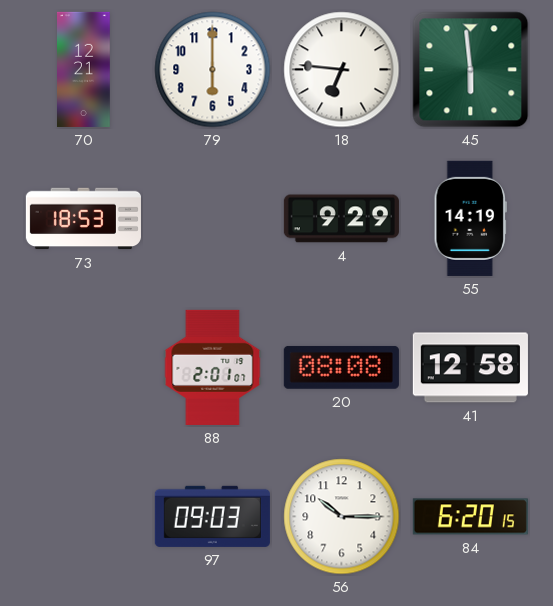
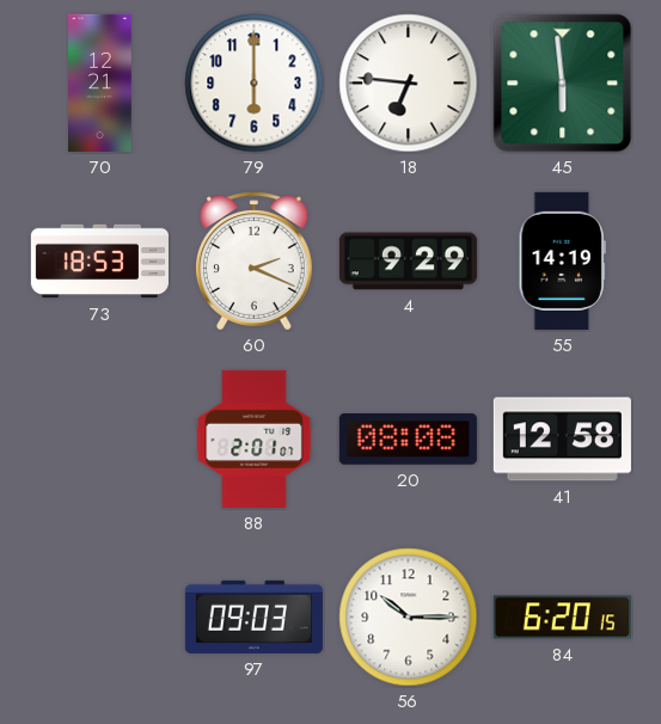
60: none -> 2:19 (255, 262)
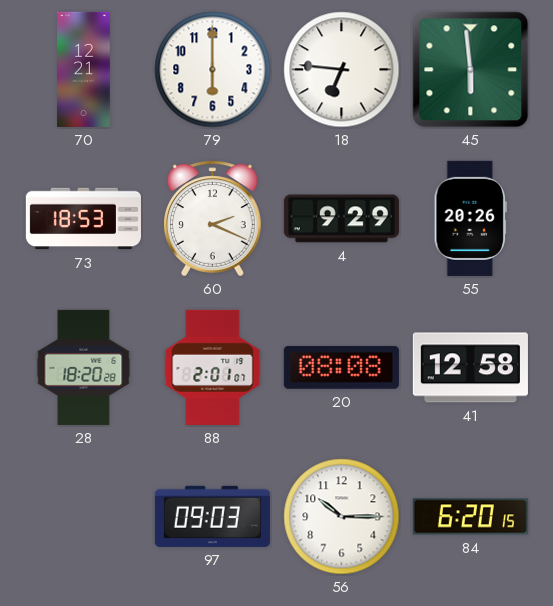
55: 14:19 -> 20:26 (470, 218)
28: none -> 18:20 (84, 367)
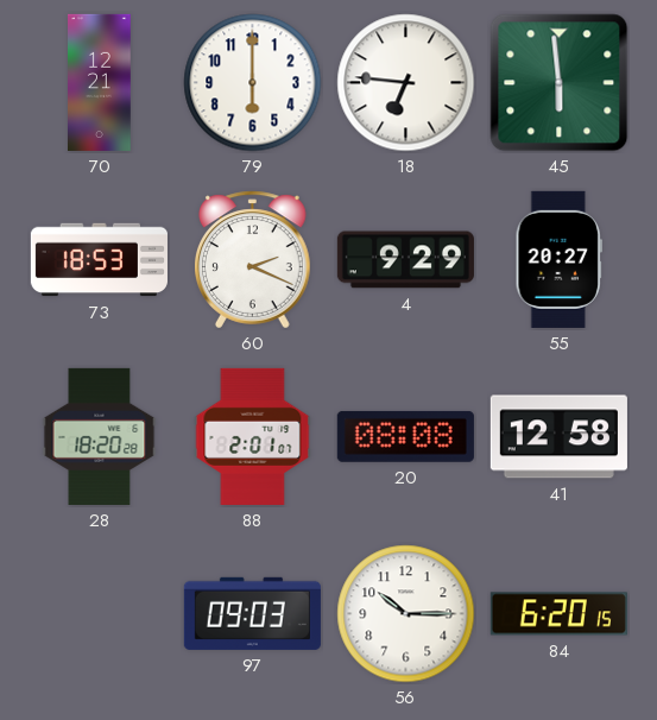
55: 20:26 -> 20:27 (558, 259)
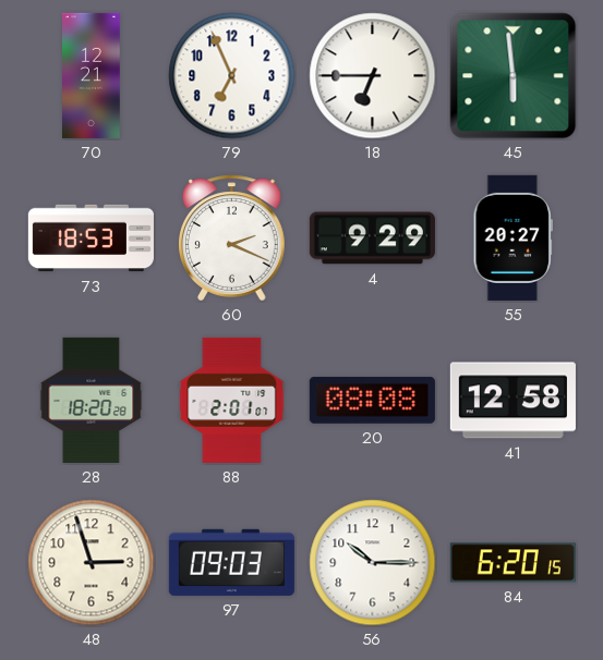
79: 6:00 -> 6:56 (232, 76)
18: 6:46 -> 6:45 (373, 76)
48: none -> 2:57 (92, 563)
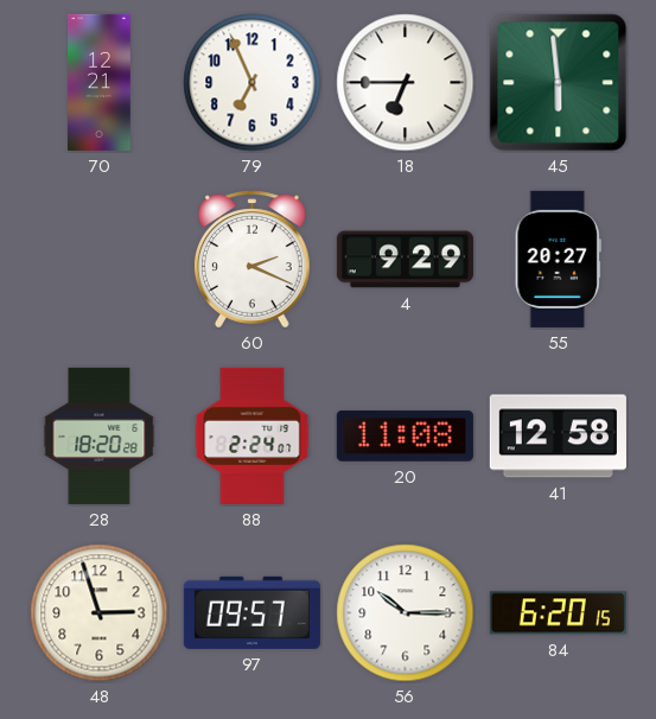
73: 18:53 -> none (91, 239)
88: 2:01 -> 2:24 (253, 435)
20: 08:08 -> 11:08 (405, 435)
97: 09:03 -> 09:57 (251, 612)
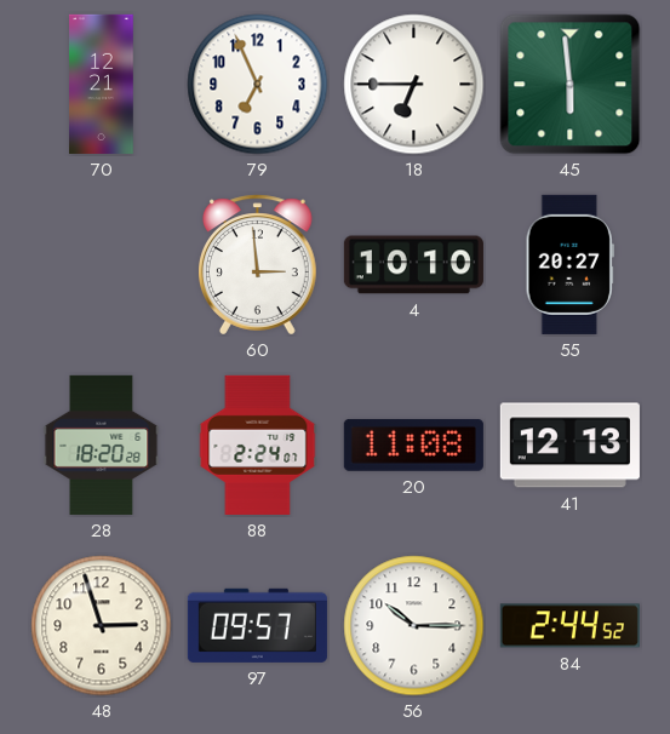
60: 2:19 -> 2:59 (258, 265)
4: 9:29 -> 10:10 (413, 265)
41: 12:58 -> 12:13 (569, 446)
84: 6:20 -> 2:44 (569, 626)
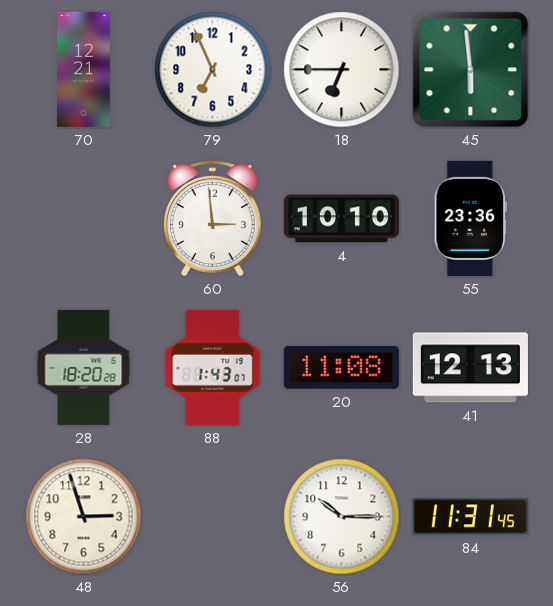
55: 20:27 -> 23:36 (470, 218)
88: 2:24 -> 1:43 (213, 367)
97: 09:57 -> none (257, 625)
84: 2:44 -> 11:31 (470, 517)
